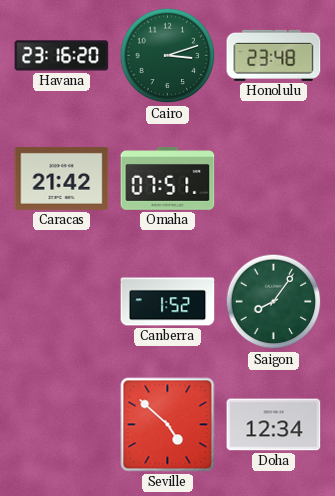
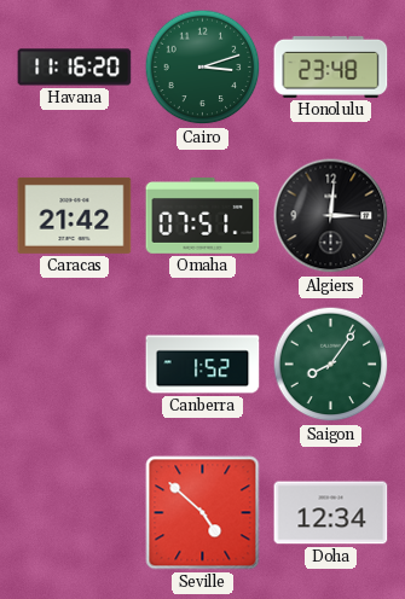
Havana: 23:16 -> 11:16 (75, 68)
Algiers: none -> 3:01 (331, 216)
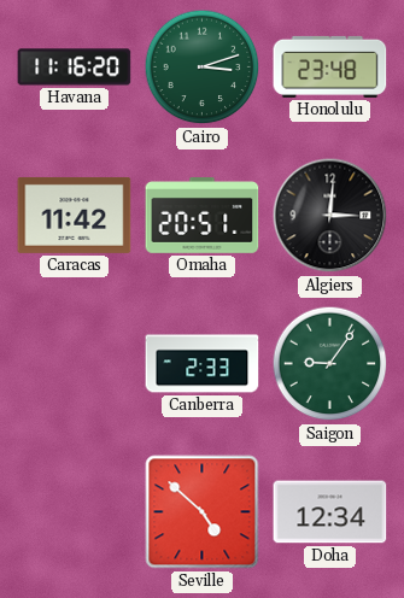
Caracas: 21:42 -> 11:42 (75, 215)
Omaha: 07:51 -> 20:51 (203, 216)
Canberra: 1:52 -> 2:33 (203, 364)
Saigon: 8:06 -> 9:06 (330, 364)
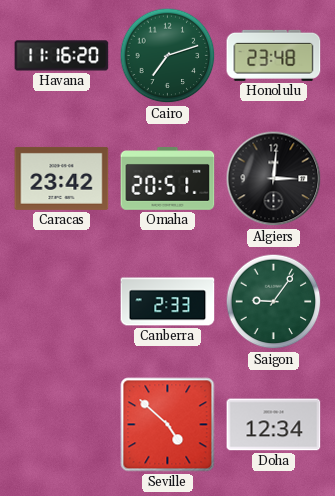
Cairo: 3:12 -> 7:12 (168, 56)
Caracas: 11:42 -> 23:42 (62, 178)
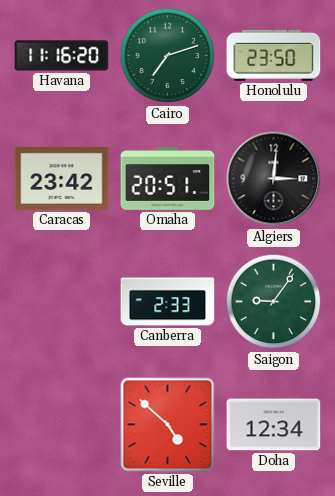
Honolulu: 23:48 -> 23:50 (274, 55)
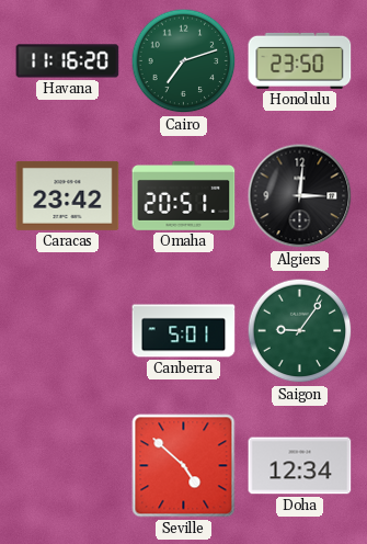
Canberra: 2:33 -> 5:01 (184, 331)
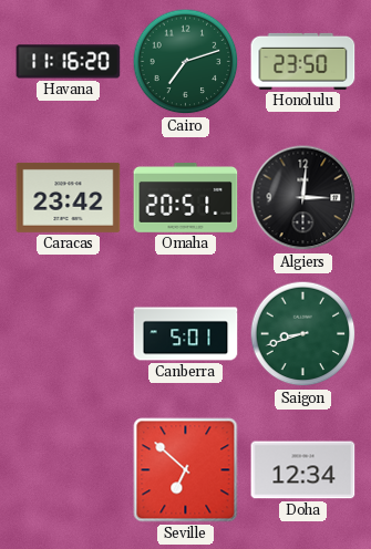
Saigon: 9:06 -> 8:42 (303, 334)
Seville: 4:52 -> 6:52 (186, 470)
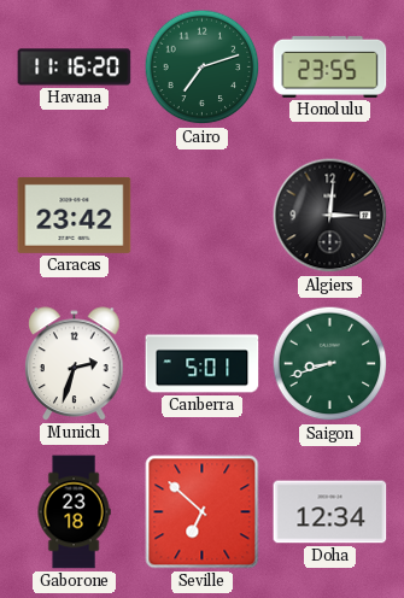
Honolulu: 23:50 -> 23:55 (330, 66)
Omaha: 20:51 -> none (186, 198)
Munich: none -> 2:33 (75, 364)
Gaborone: none -> 23:18 (74, 512)
